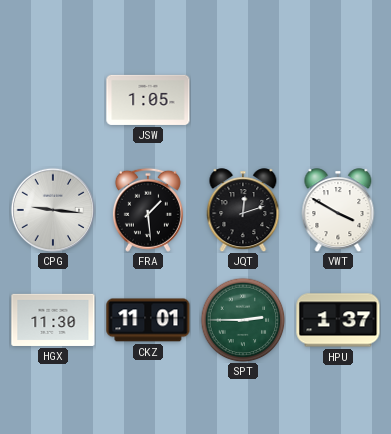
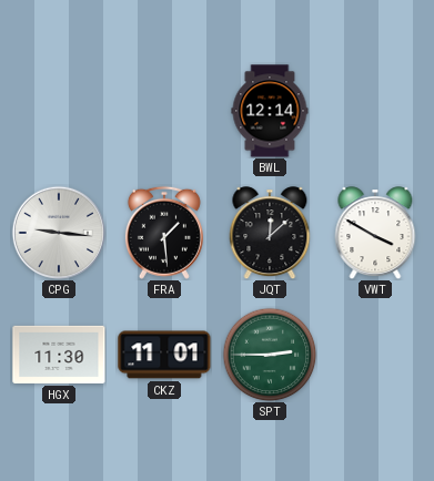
JSW: 1:05 -> none (148, 100)
BWL: none -> 12:14 (270, 111)
JQT: 12:12 -> 12:08 (270, 233)
HPU: 1:37 -> none (338, 320)
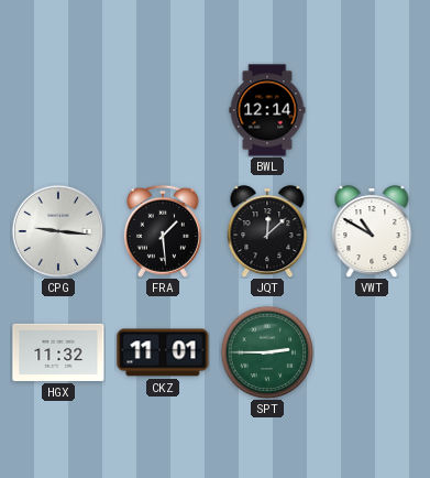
VWT: 3:50 -> 10:50 (372, 231)
HGX: 11:30 -> 11:32 (58, 352)
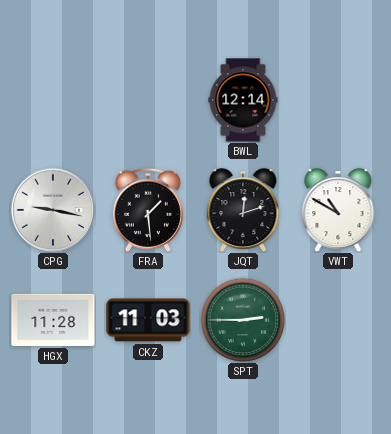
CPG: 9:16 -> 9:17 (53, 210)
JQT: 12:08 -> 12:12 (243, 210)
HGX: 11:32 -> 11:28 (53, 320)
CKZ: 11:01 -> 11:03 (148, 320)
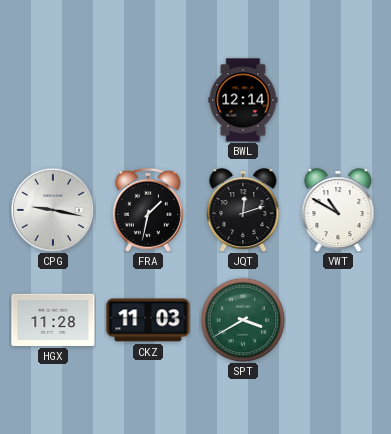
FRA: 1:29 -> 1:32 (148, 210)
SPT: 2:45 -> 3:40 (243, 320)
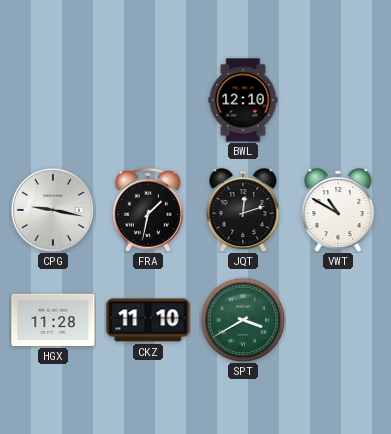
BWL: 12:14 -> 12:10 (243, 100)
CKZ: 11:03 -> 11:10 (148, 320)
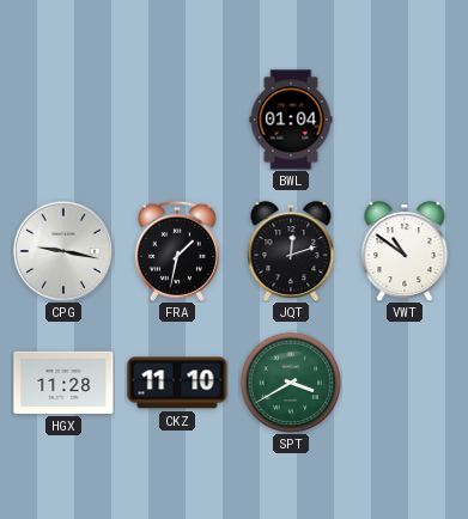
BWL: 12:10 -> 01:04 (291, 120)
VWT: 10:50 -> 10:51 (405, 251)
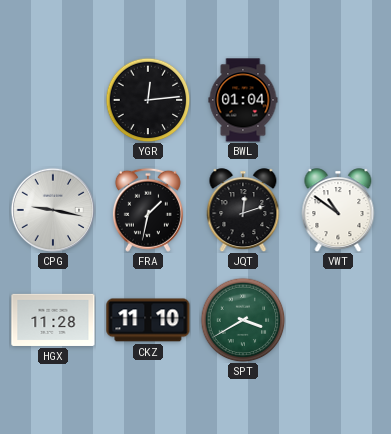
YGR: none -> 12:14 (148, 100)
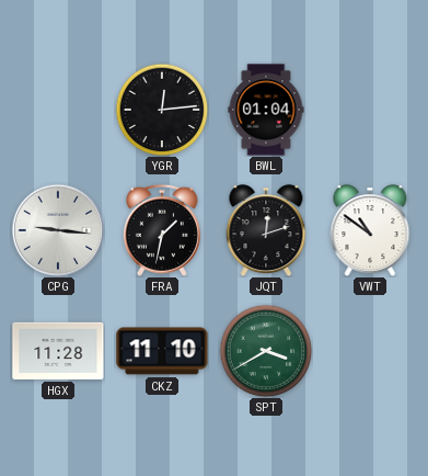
CPG: 9:17 -> 9:16 (58, 230)
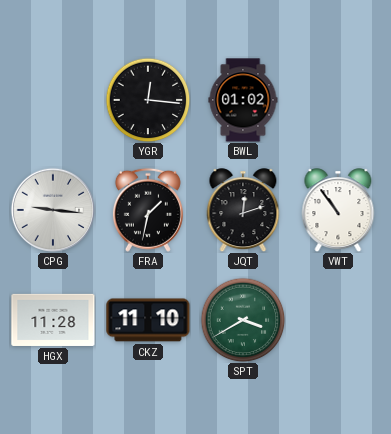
YGR: 12:14 -> 12:16 (148, 100)
BWL: 01:04 -> 01:02 (243, 100)
VWT: 10:51 -> 10:54 (338, 210)
